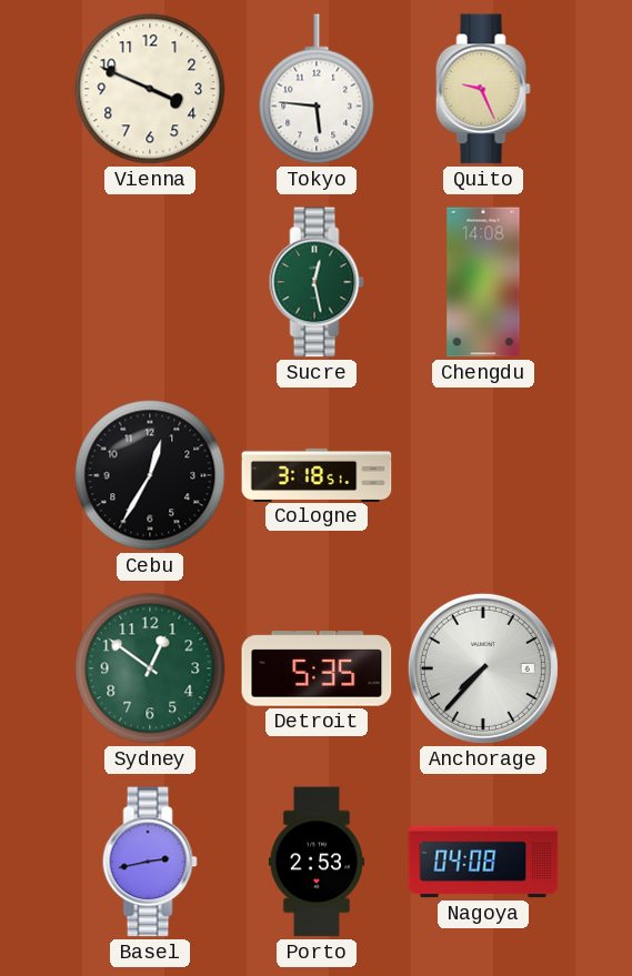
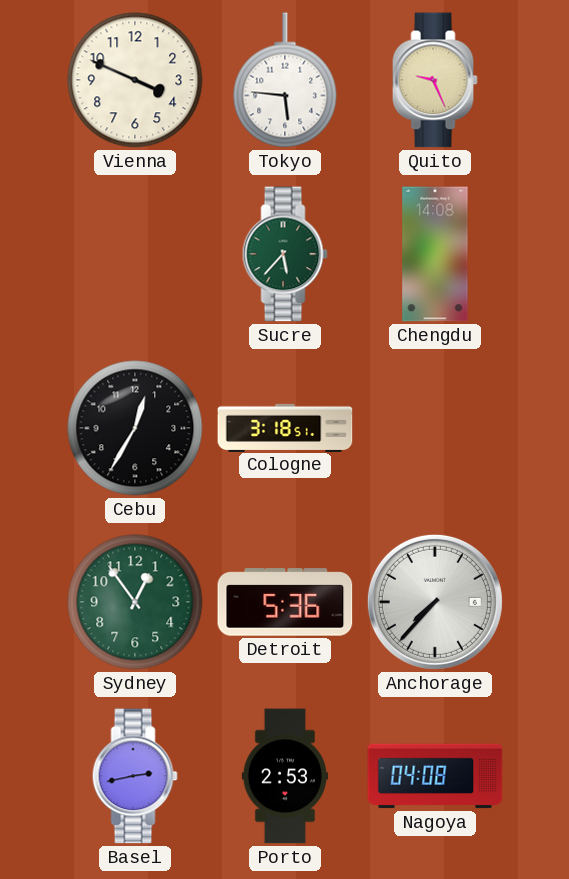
Sucre: 12:28 -> 5:37 (285, 254)
Sydney: 12:51 -> 12:54 (135, 602)
Detroit: 5:35 -> 5:36 (285, 602)
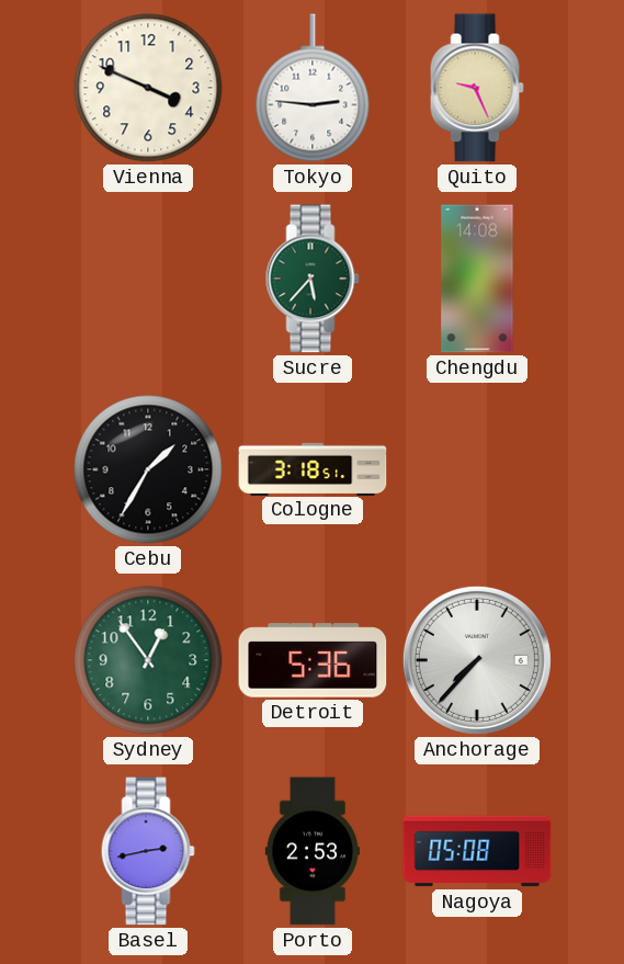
Tokyo: 5:46 -> 2:46 (313, 88)
Cebu: 12:35 -> 1:35 (148, 469)
Nagoya: 04:08 -> 05:08 (477, 851)
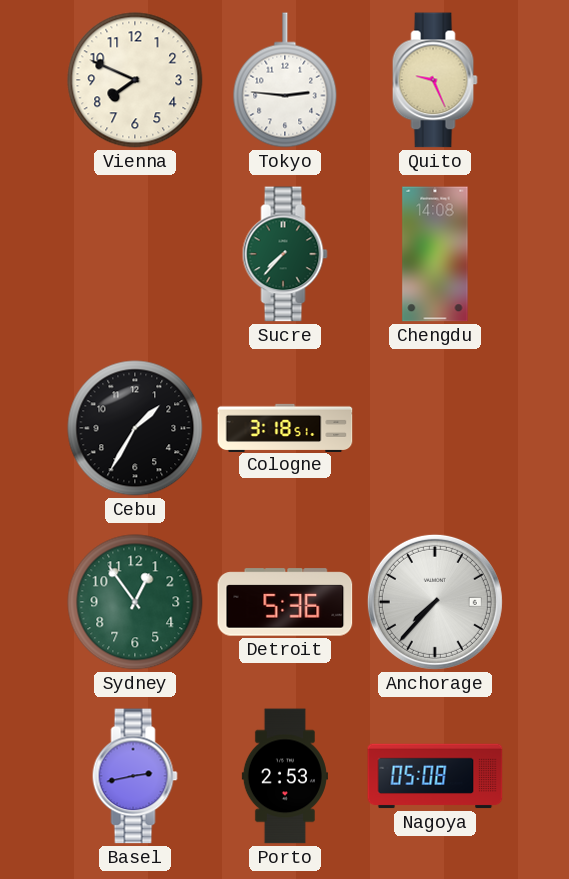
Vienna: 3:49 -> 7:49 (135, 80)
Sucre: 5:37 -> 7:37 (285, 254)
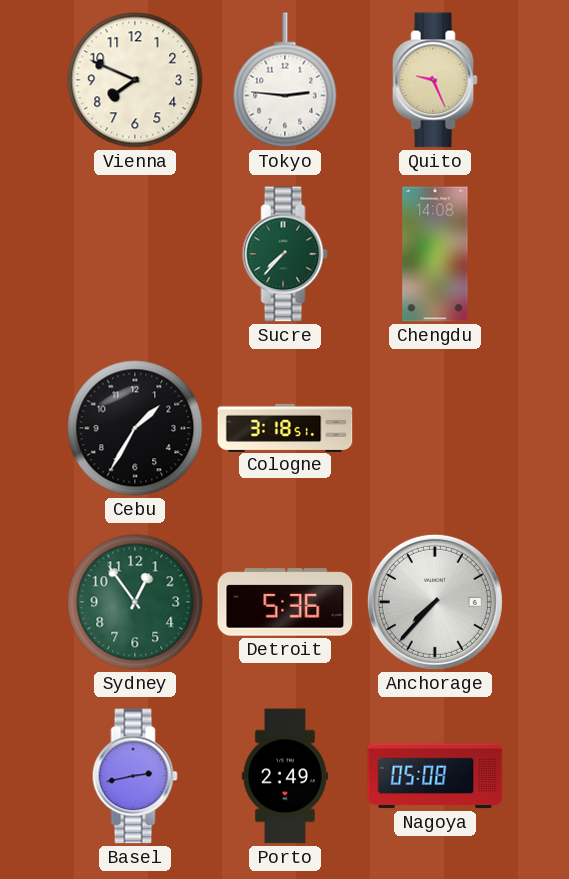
Porto: 2:53 -> 2:49 (285, 776)
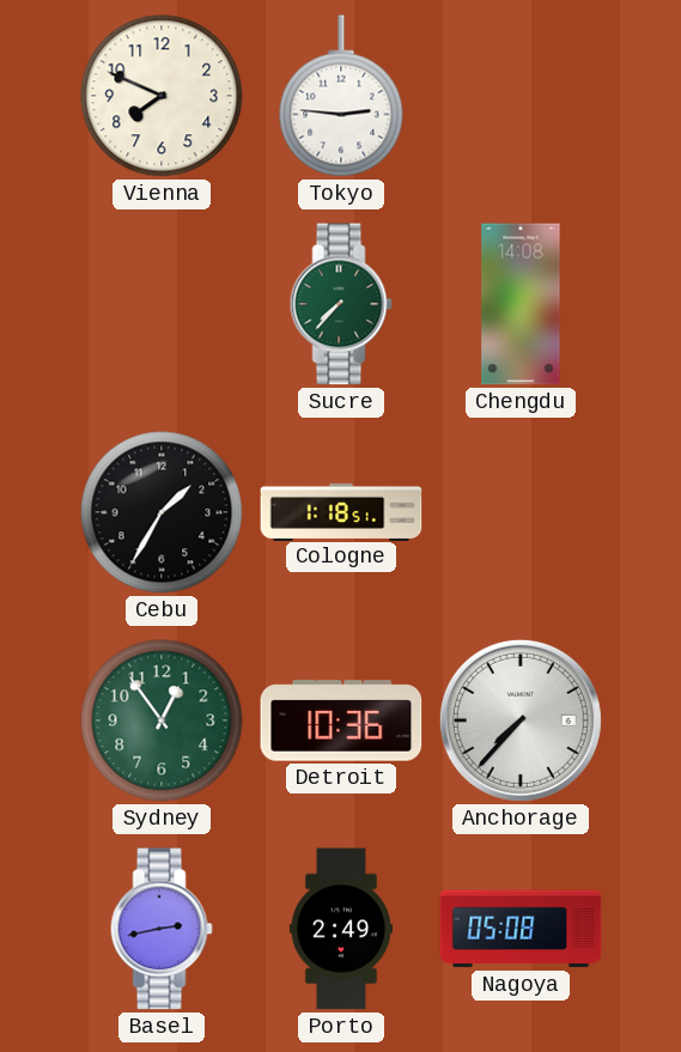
Quito: 9:26 -> none (435, 80)
Cologne: 3:18 -> 1:18 (341, 511)
Detroit: 5:36 -> 10:36 (341, 720)
